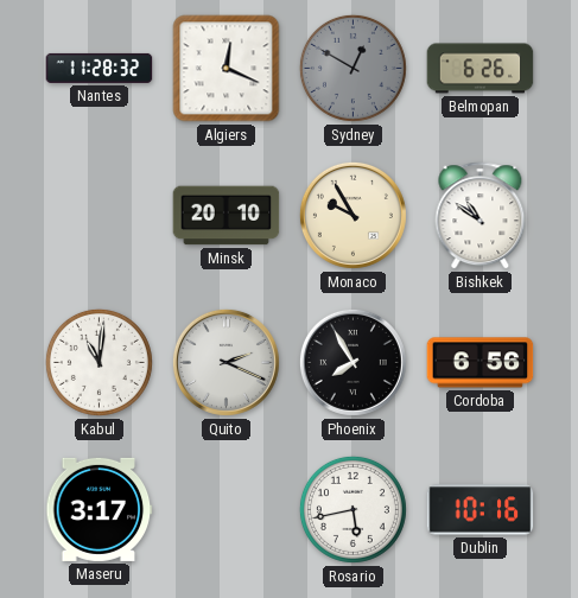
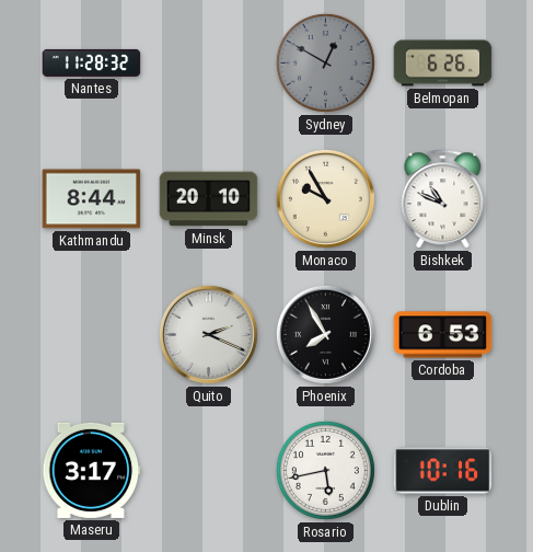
Algiers: 12:19 -> none (227, 69)
Kathmandu: none -> 8:44 (92, 199)
Bishkek: 10:51 -> 10:49 (443, 199)
Kabul: 11:01 -> none (99, 362)
Cordoba: 6:56 -> 6:53 (443, 335)
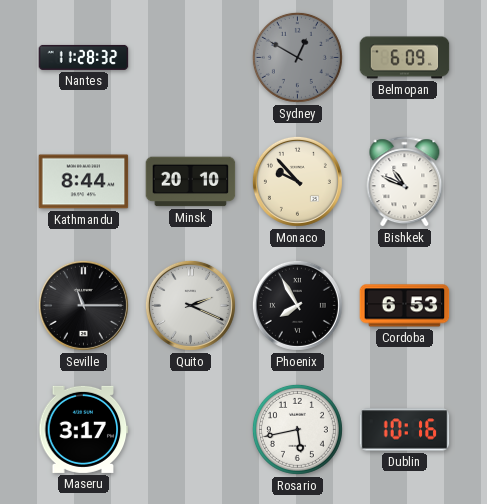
Belmopan: 6:26 -> 6:09 (405, 58)
Monaco: 9:55 -> 9:53 (297, 181)
Seville: none -> 11:15 (83, 305)
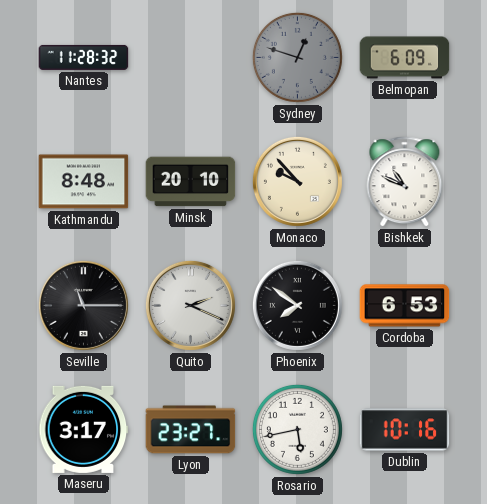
Sydney: 12:50 -> 12:48 (297, 57)
Kathmandu: 8:44 -> 8:48 (84, 182)
Phoenix: 7:55 -> 7:51 (297, 305)
Lyon: none -> 23:27 (191, 430)
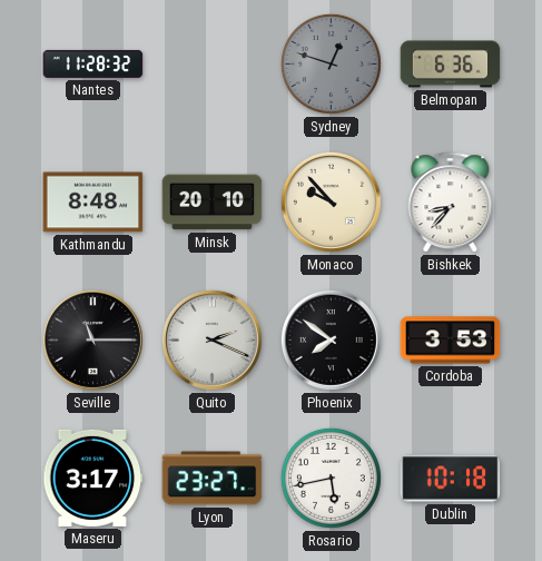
Belmopan: 6:09 -> 6:36 (451, 65)
Bishkek: 10:49 -> 8:37 (451, 203)
Cordoba: 6:53 -> 3:53 (451, 341)
Dublin: 10:16 -> 10:18 (451, 479)
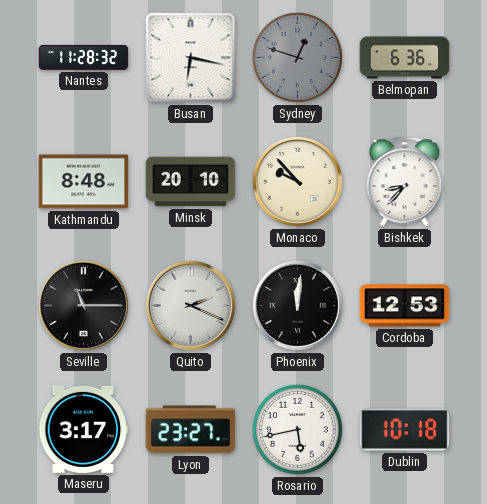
Busan: none -> 6:17 (191, 58)
Phoenix: 7:51 -> 12:01 (297, 305)
Cordoba: 3:53 -> 12:53 (405, 306)
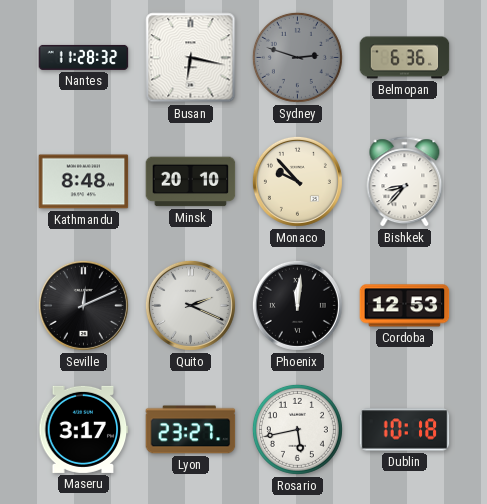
Sydney: 12:48 -> 2:48 (297, 57)
Seville: 11:15 -> 12:11 (83, 305)
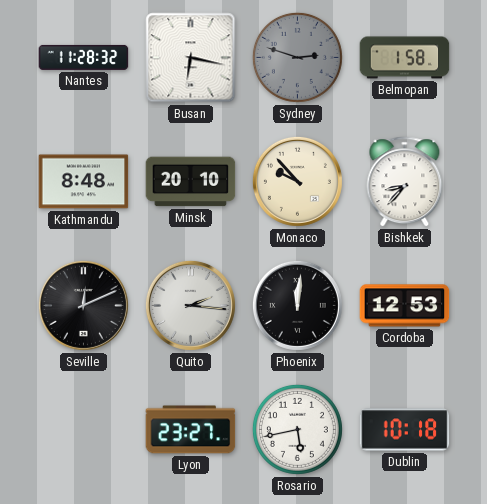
Belmopan: 6:36 -> 1:58 (405, 58)
Quito: 2:19 -> 2:16 (190, 305)
Maseru: 3:17 -> none (84, 429)
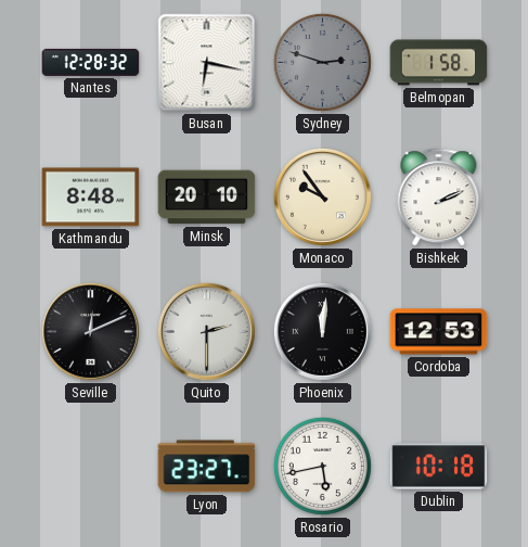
Nantes: 11:28 -> 12:28 (91, 62)
Monaco: 9:53 -> 9:54 (322, 196)
Bishkek: 8:37 -> 2:11 (439, 198)
Quito: 2:16 -> 2:30 (206, 331)
